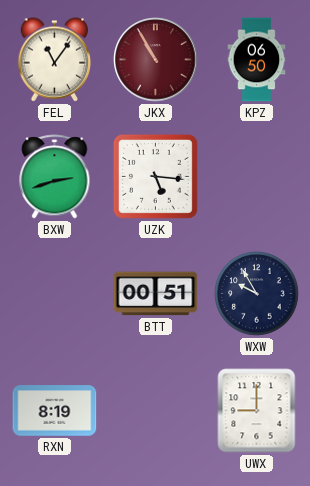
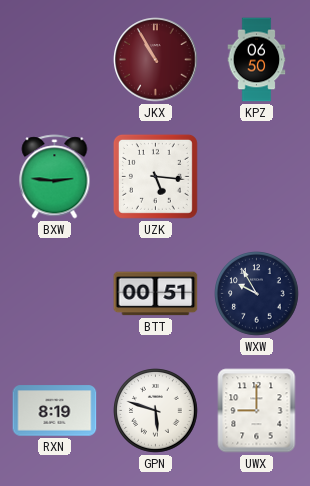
FEL: 11:06 -> none (55, 60)
BXW: 2:42 -> 2:46 (55, 177)
GPN: none -> 5:48 (156, 411)
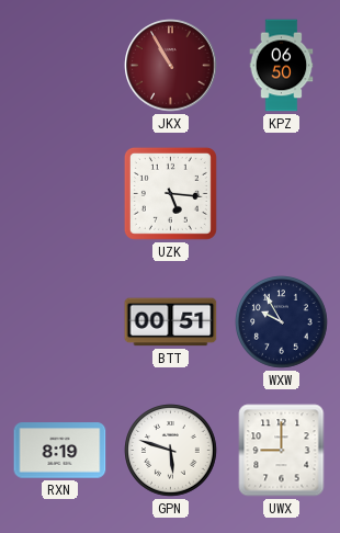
BXW: 2:46 -> none (55, 177)
